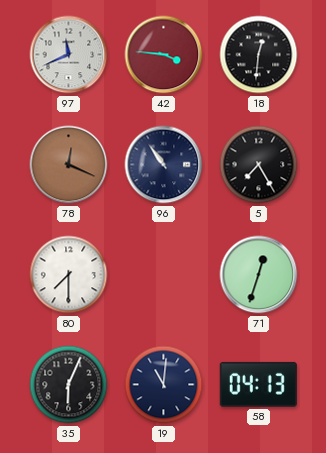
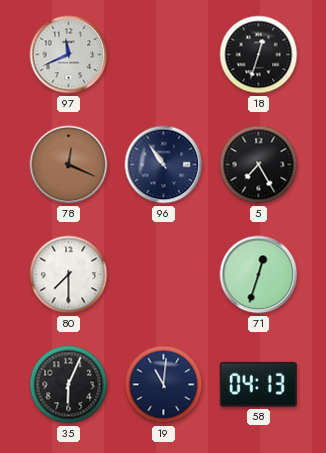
42: 3:46 -> none (164, 55)
18: 12:31 -> 12:33 (259, 55)
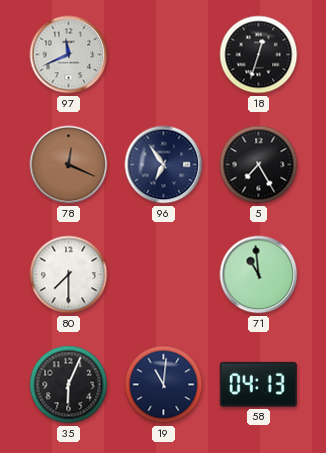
96: 10:54 -> 6:54 (164, 165)
71: 12:33 -> 10:59 (259, 275)
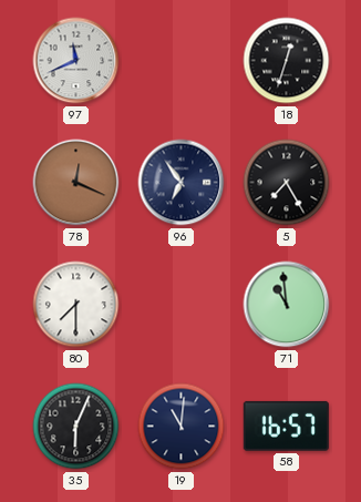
58: 04:13 -> 16:57 (286, 426)
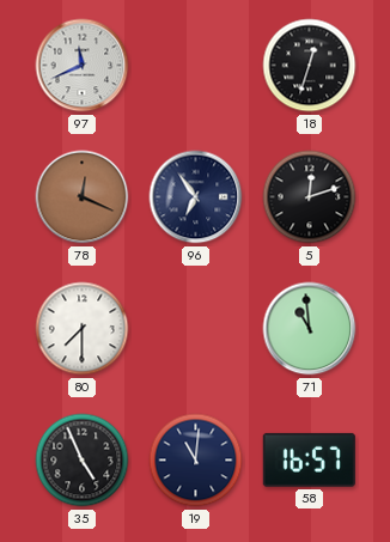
5: 7:25 -> 12:12 (310, 197)
35: 6:04 -> 4:56 (83, 461)
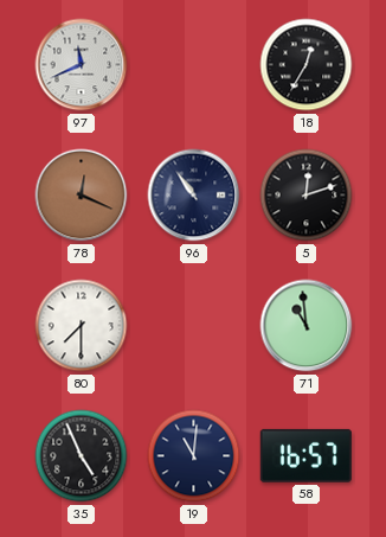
18: 12:33 -> 12:35 (307, 65)
96: 6:54 -> 10:54 (194, 196)
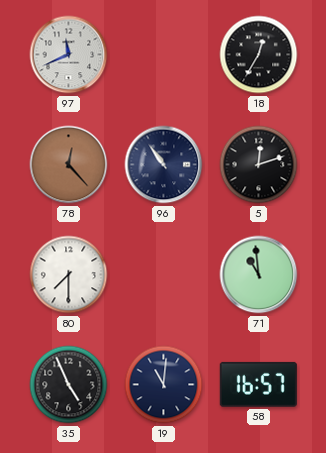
78: 12:19 -> 12:23 (69, 165)
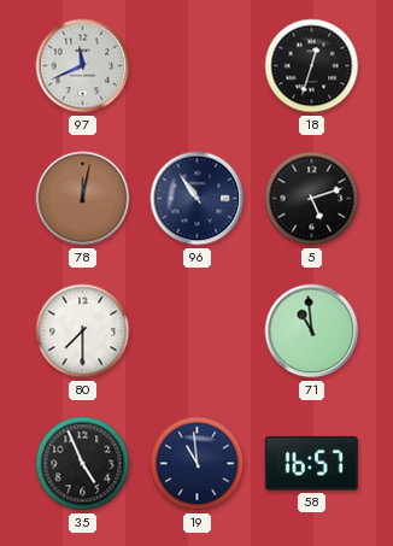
18: 12:35 -> 12:33 (312, 66)
78: 12:23 -> 12:02 (83, 199)
5: 12:12 -> 5:12 (312, 199)
19: 11:01 -> 10:59 (198, 464)
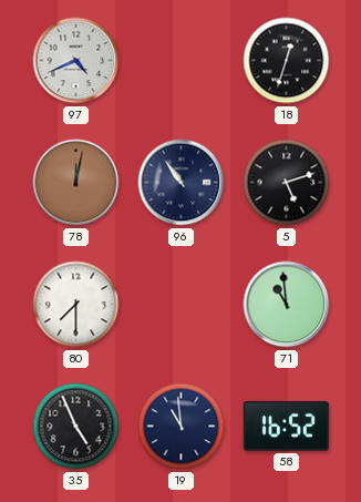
97: 11:41 -> 4:41 (76, 61)
58: 16:57 -> 16:52 (286, 426)
